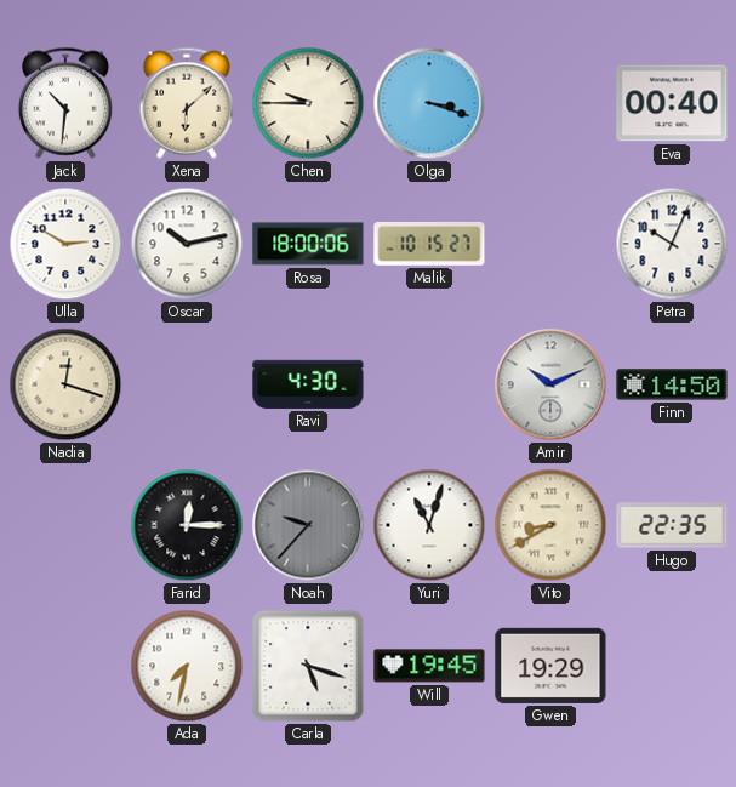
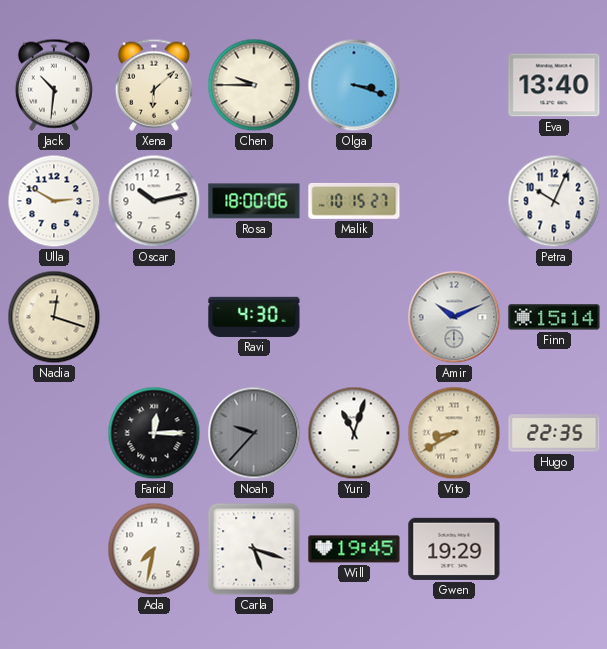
Eva: 00:40 -> 13:40 (554, 85)
Finn: 14:50 -> 15:14 (554, 317)
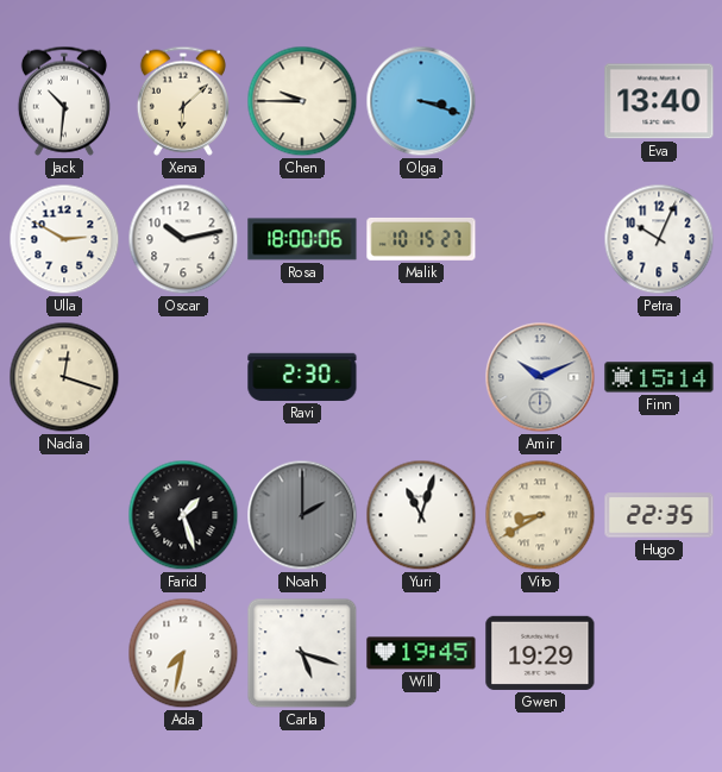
Ravi: 4:30 -> 2:30 (302, 377)
Farid: 12:15 -> 1:27 (183, 515)
Noah: 9:37 -> 2:00 (302, 515)
